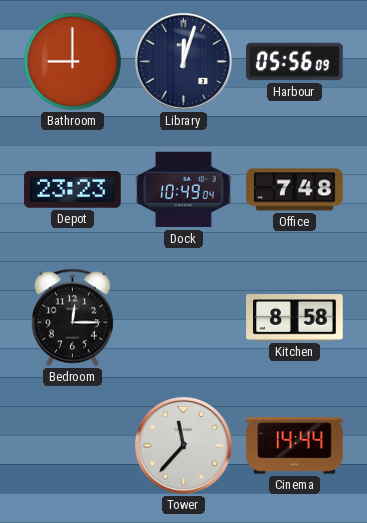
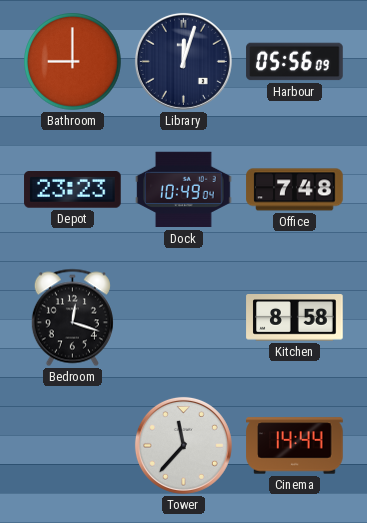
Bedroom: 12:15 -> 12:18 (72, 318)
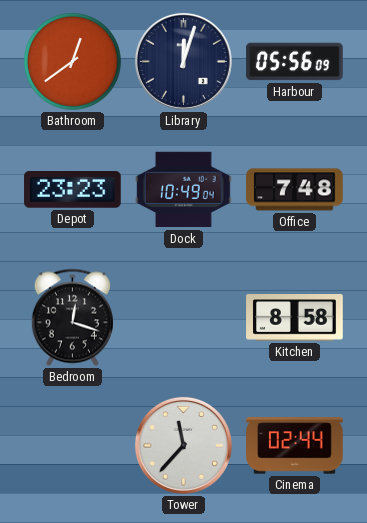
Bathroom: 9:00 -> 12:39 (73, 62)
Cinema: 14:44 -> 02:44 (295, 446)
